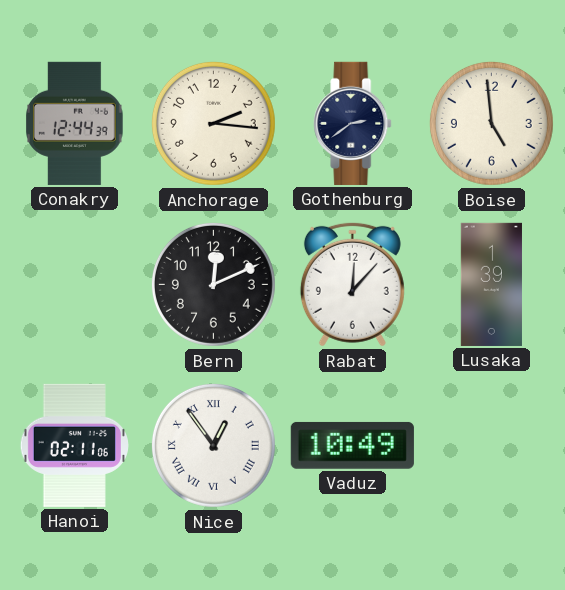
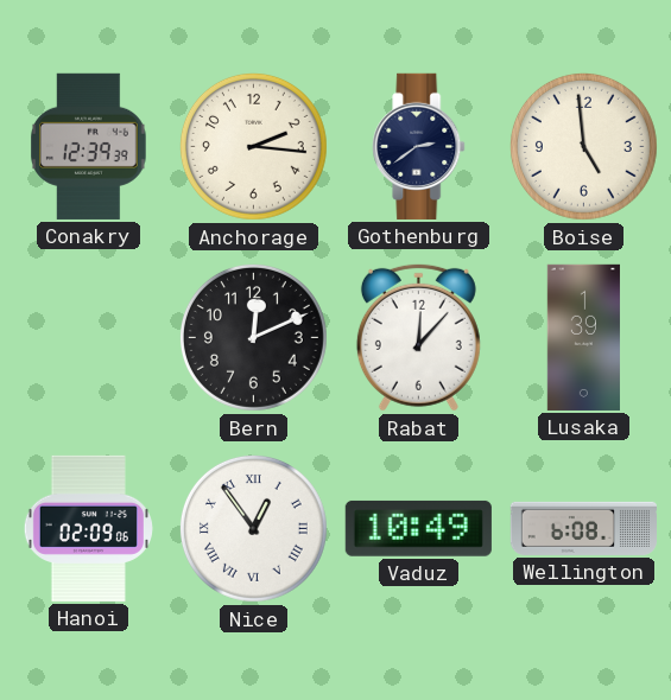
Conakry: 12:44 -> 12:39 (89, 146)
Hanoi: 02:11 -> 02:09 (88, 528)
Wellington: none -> 6:08 (583, 528)
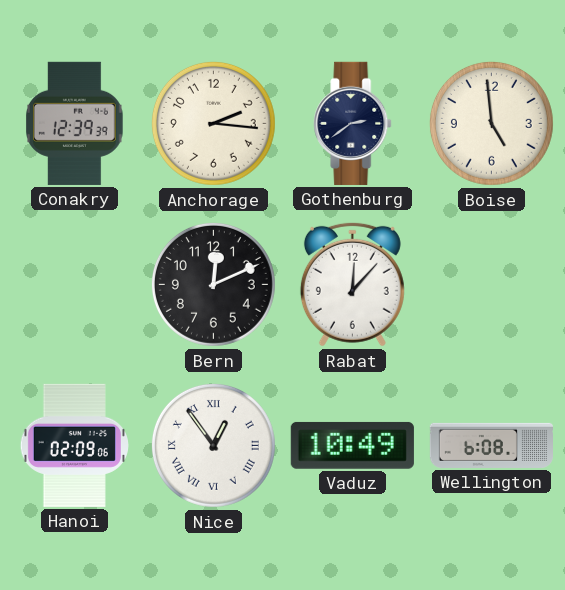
Lusaka: 1:39 -> none (583, 337)
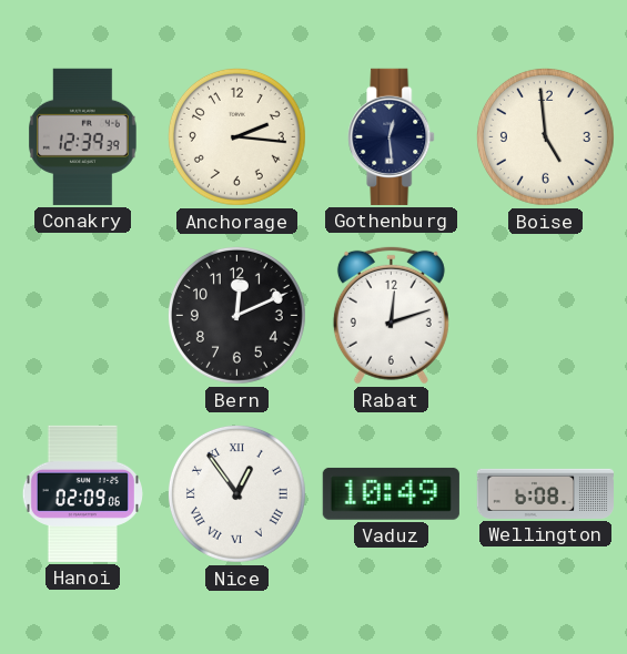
Gothenburg: 2:39 -> 12:29 (392, 136)
Rabat: 12:07 -> 12:12 (391, 315)
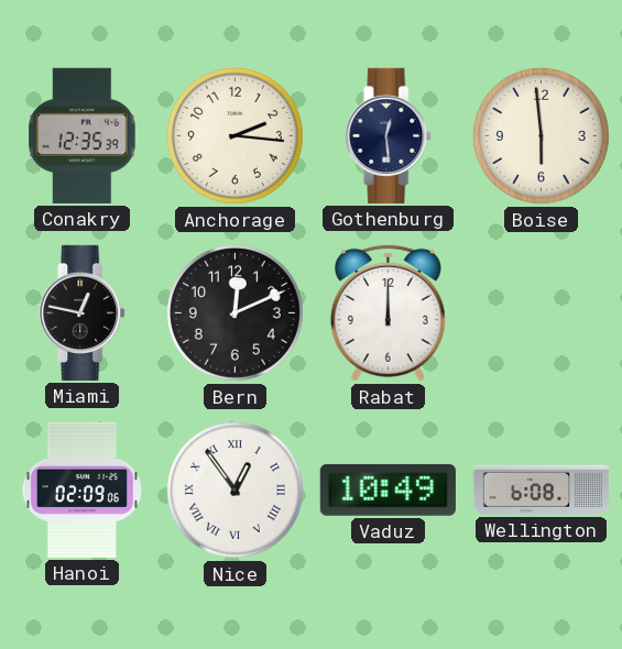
Conakry: 12:39 -> 12:35 (83, 135)
Boise: 4:59 -> 5:59 (541, 135)
Miami: none -> 12:47 (83, 312)
Rabat: 12:12 -> 12:00 (388, 312)
